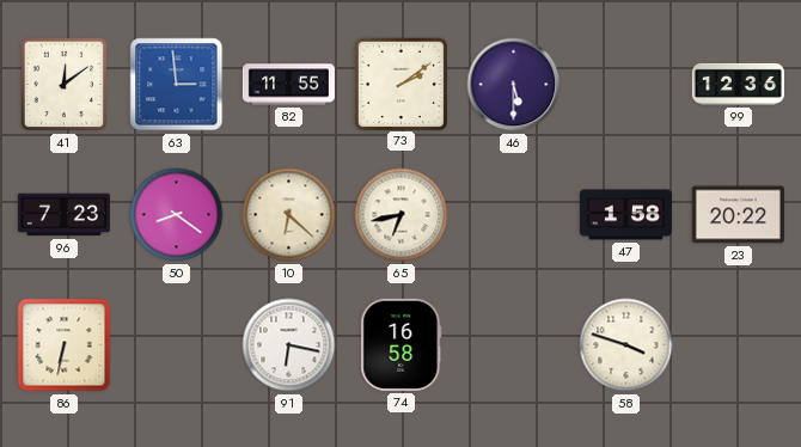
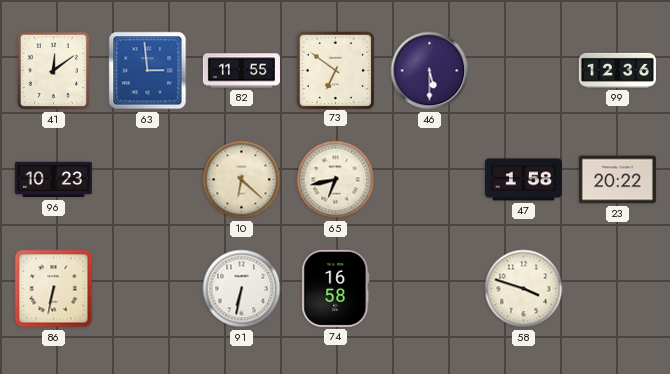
73: 2:09 -> 6:51 (335, 70)
96: 7:23 -> 10:23 (53, 180)
50: 8:21 -> none (177, 215)
91: 6:17 -> 6:32 (242, 289)
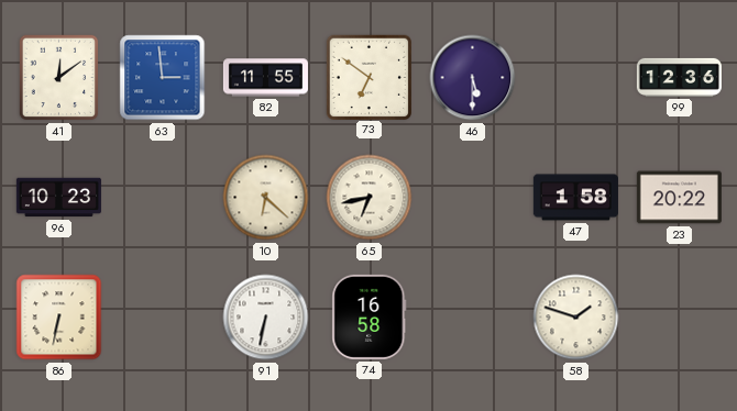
58: 3:48 -> 1:48 (576, 318)
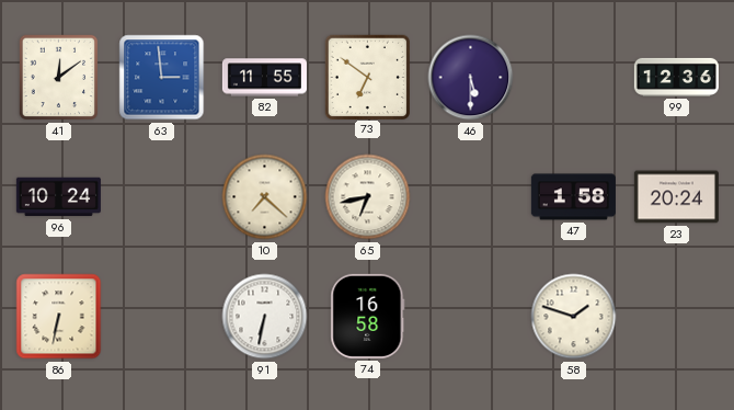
96: 10:23 -> 10:24 (58, 197)
10: 6:22 -> 7:22 (265, 197)
23: 20:22 -> 20:24 (676, 197)
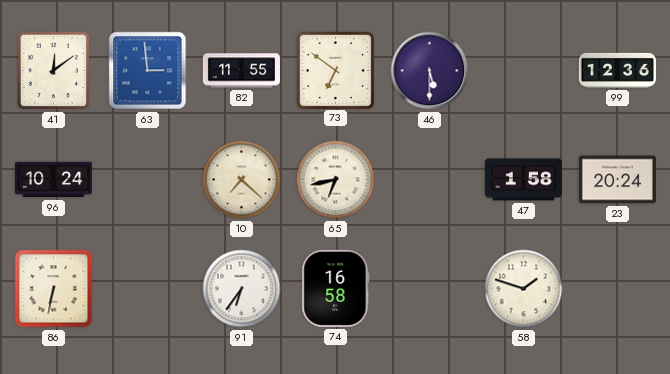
91: 6:32 -> 6:36 (242, 289)
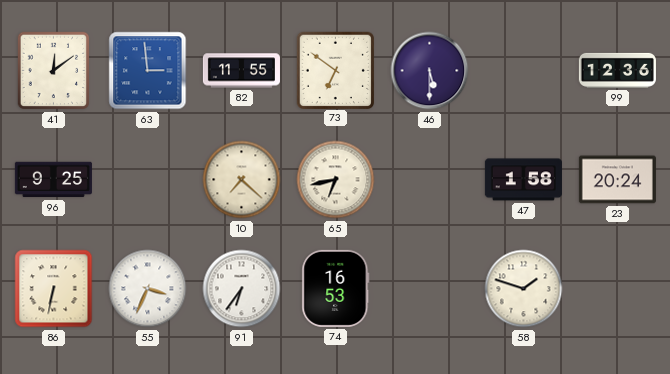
96: 10:24 -> 9:25 (53, 180)
55: none -> 3:34 (148, 289)
74: 16:58 -> 16:53 (336, 288)
